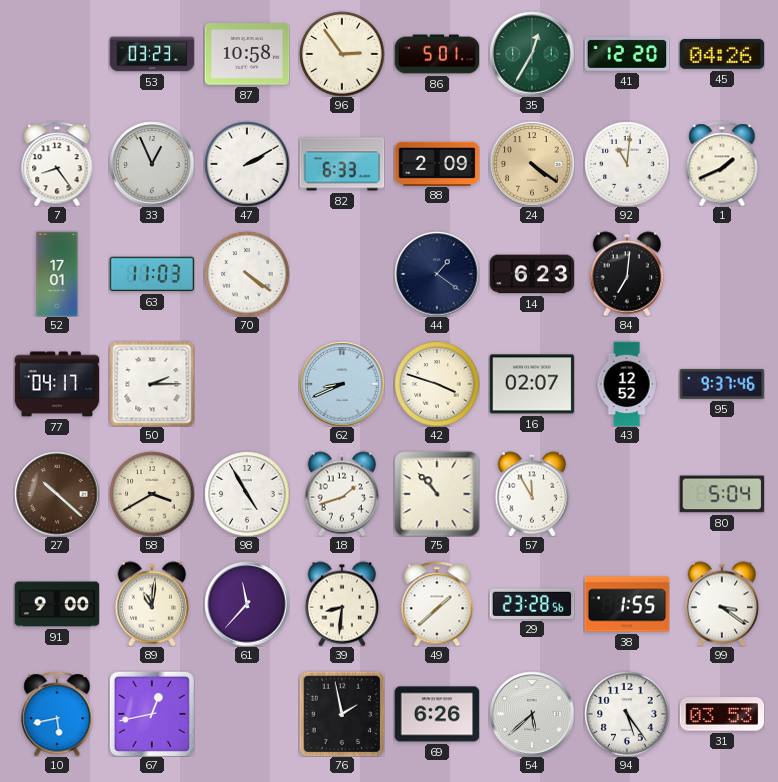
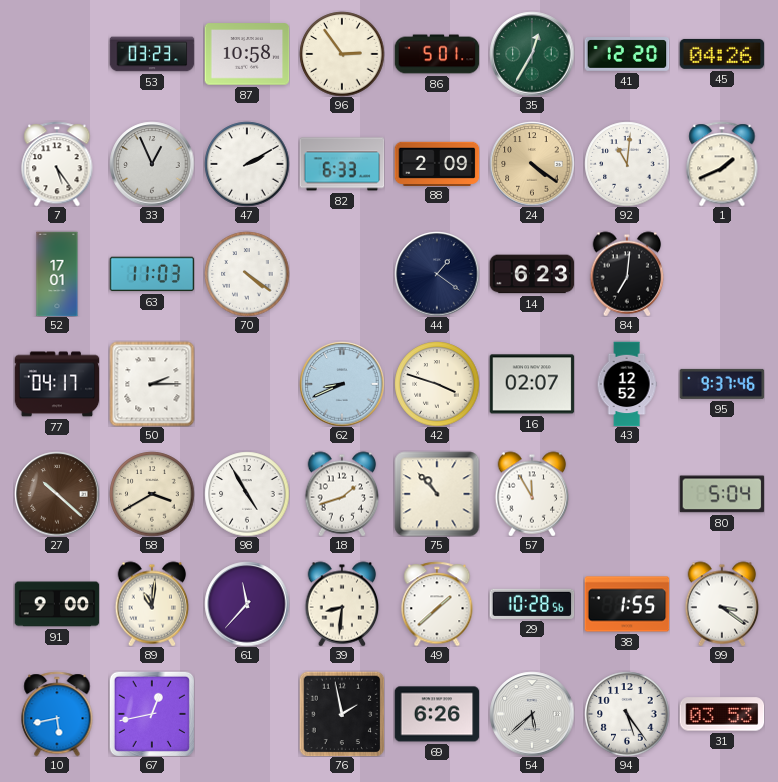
7: 8:24 -> 5:24 (57, 164)
29: 23:28 -> 10:28 (532, 604)
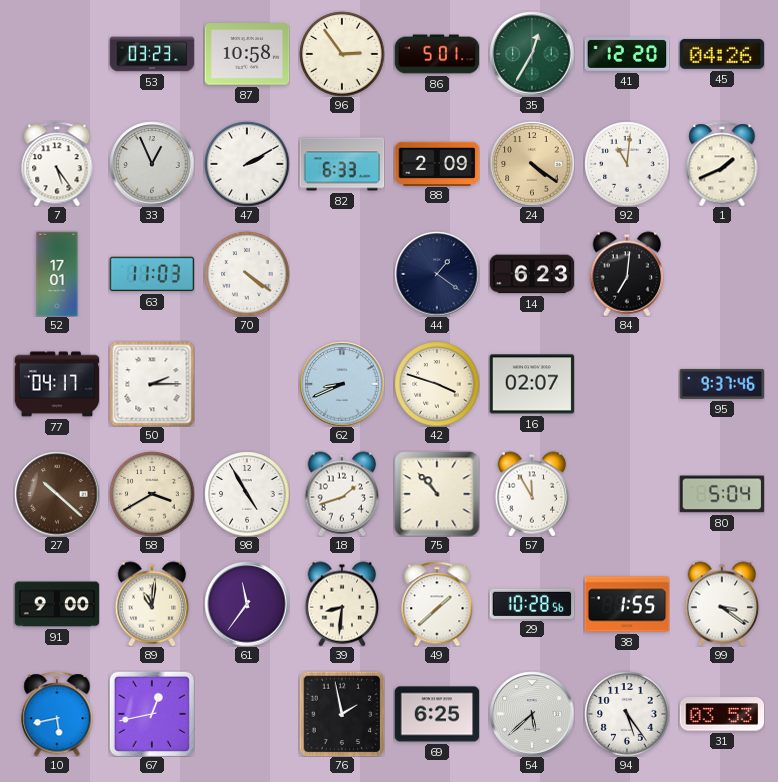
43: 12:52 -> none (627, 384)
61: 11:37 -> 11:36 (247, 604)
69: 6:26 -> 6:25 (437, 714)
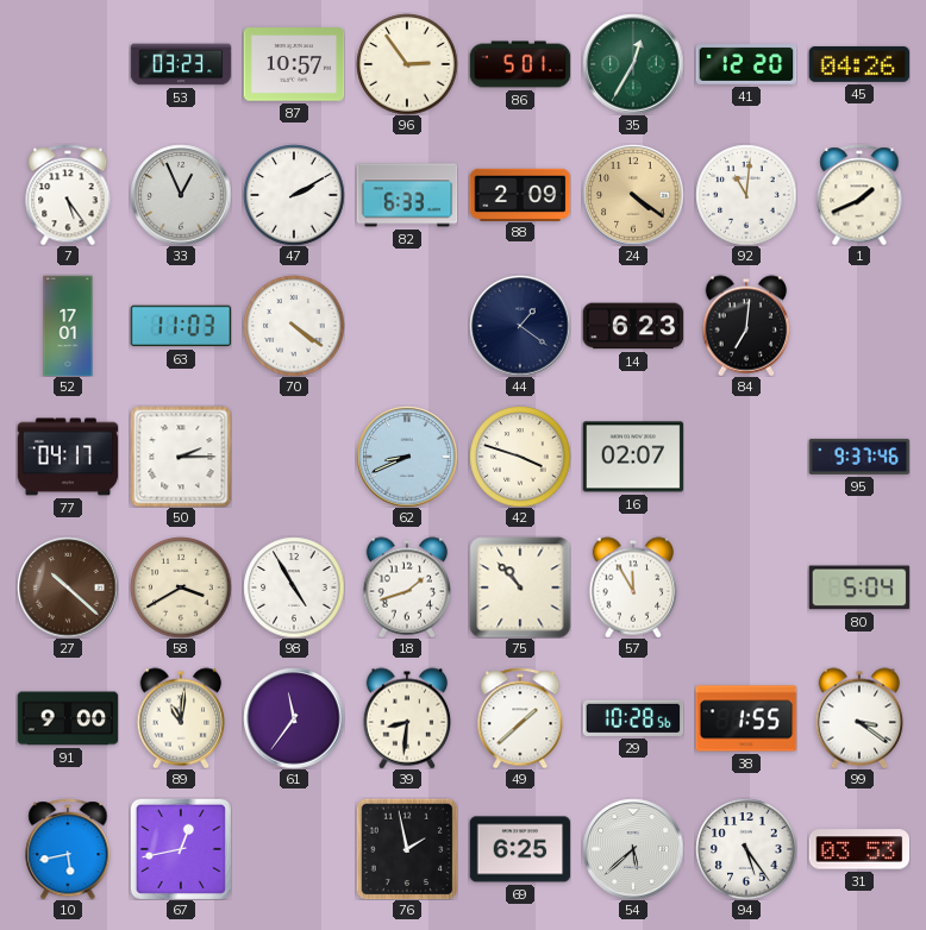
87: 10:58 -> 10:57 (294, 64)
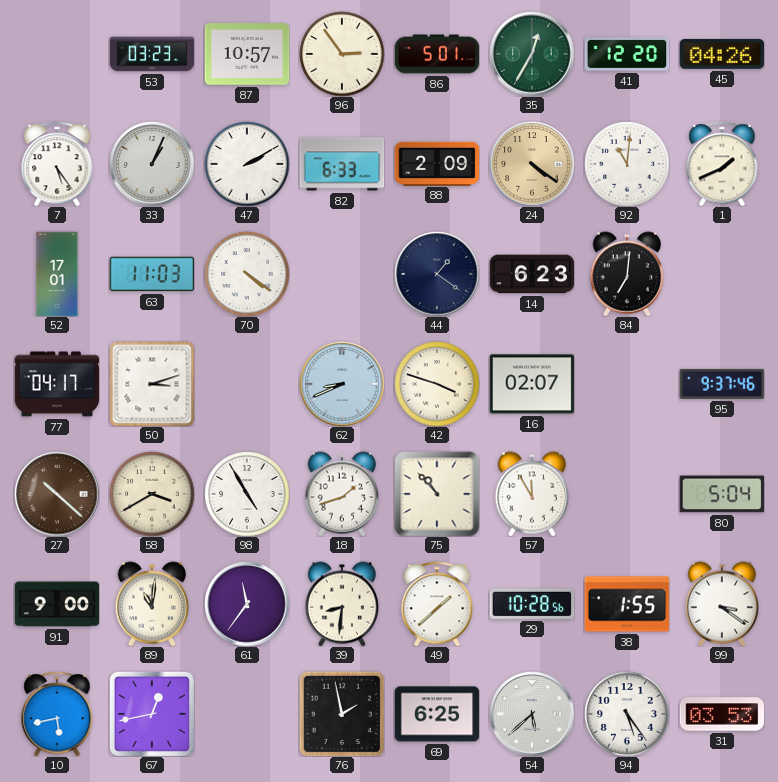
33: 12:56 -> 1:04 (152, 164)
50: 2:15 -> 3:12 (152, 384)
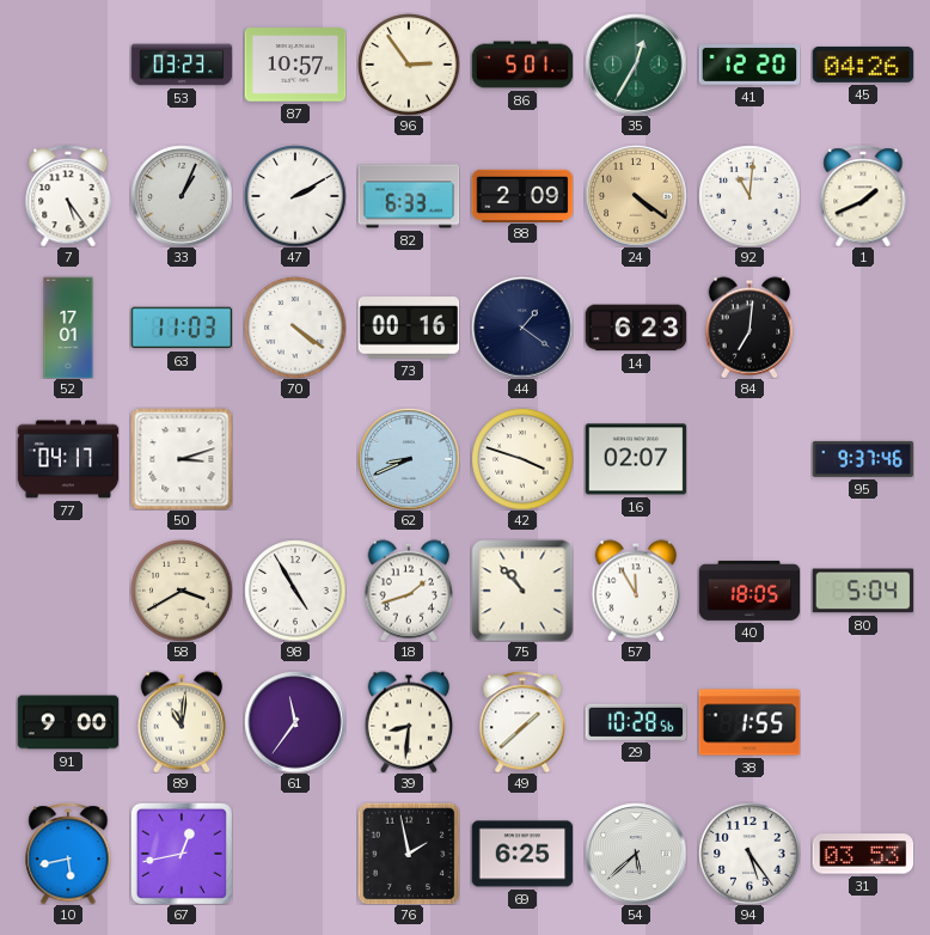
73: none -> 00:16 (409, 328)
27: 10:22 -> none (57, 494)
40: none -> 18:05 (749, 591)
99: 3:21 -> none (722, 604)
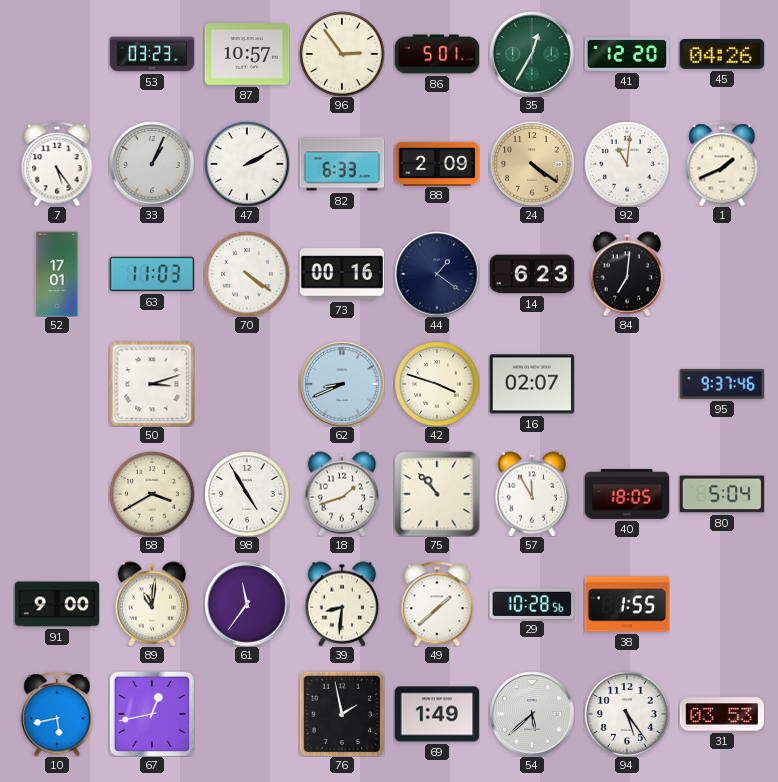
77: 04:17 -> none (68, 459)
69: 6:25 -> 1:49 (437, 714)
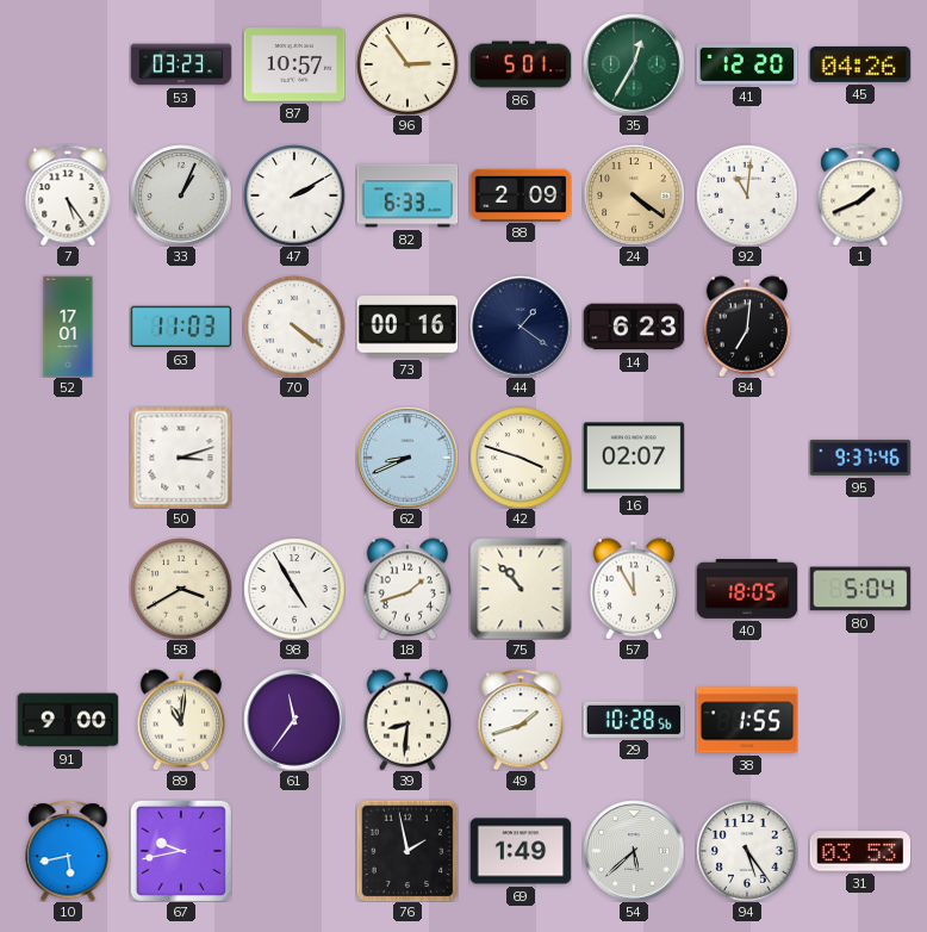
49: 1:38 -> 1:42 (521, 720)
67: 12:43 -> 9:43 (181, 851)
